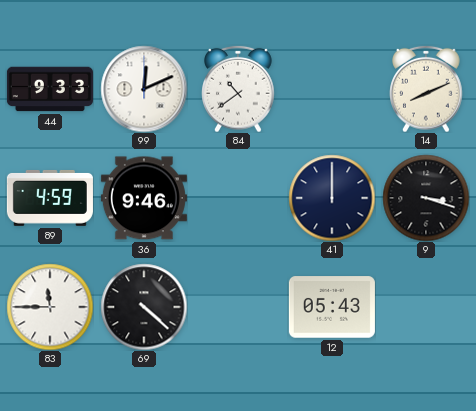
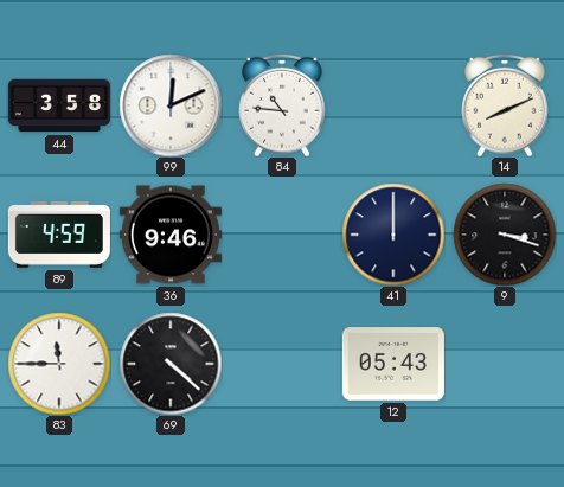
44: 9:33 -> 3:58 (59, 105)
84: 10:39 -> 10:46 (282, 105)
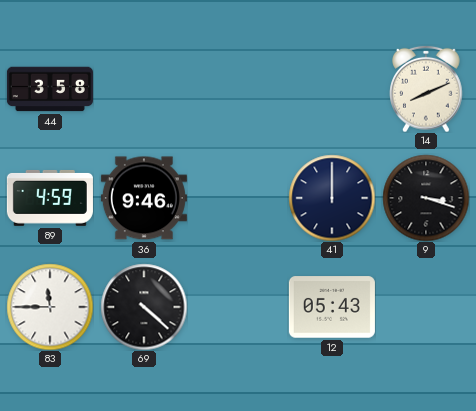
99: 12:11 -> none (171, 105)
84: 10:46 -> none (282, 105)
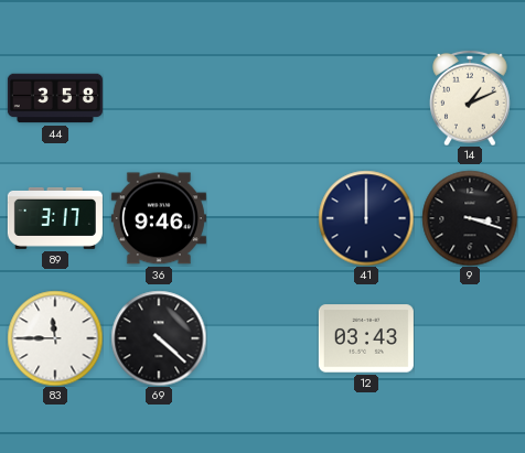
14: 8:11 -> 1:11 (470, 98)
89: 4:59 -> 3:17 (55, 218)
12: 05:43 -> 03:43 (366, 338)
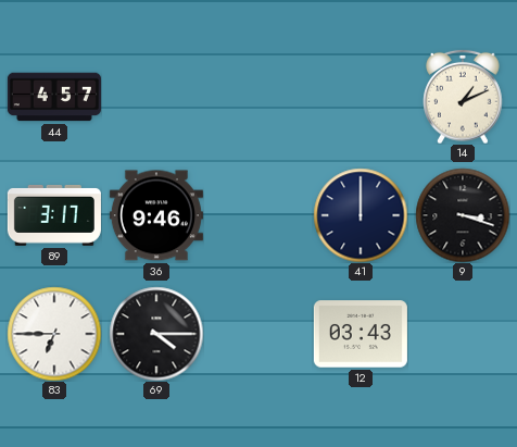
44: 3:58 -> 4:57 (54, 97)
83: 11:45 -> 6:45 (54, 334)
69: 4:22 -> 4:15 (156, 334)
